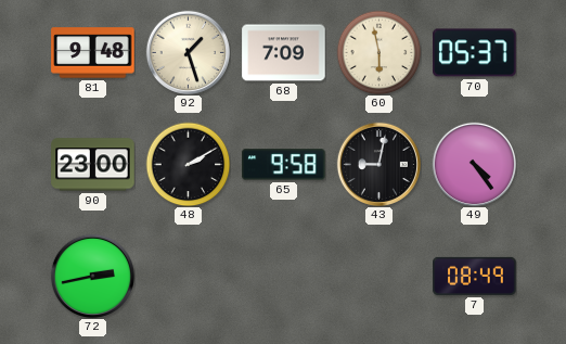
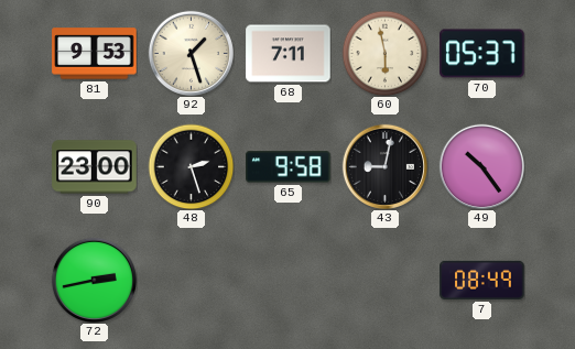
81: 9:48 -> 9:53 (95, 54)
68: 7:09 -> 7:11 (289, 54)
48: 2:10 -> 2:27 (191, 166)
49: 4:24 -> 10:24 (481, 166)
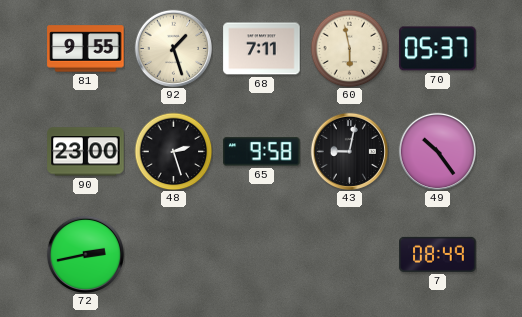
81: 9:53 -> 9:55 (86, 49)
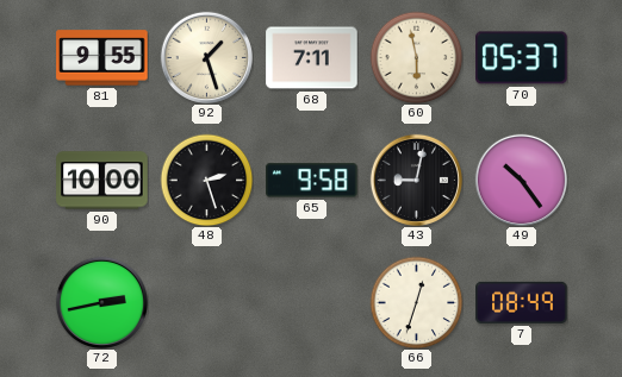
90: 23:00 -> 10:00 (102, 181)
66: none -> 12:33 (416, 302)
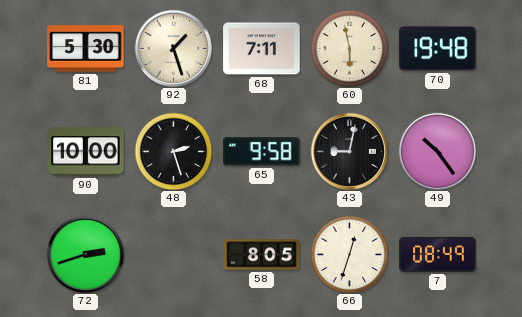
81: 9:55 -> 5:30 (86, 49)
70: 05:37 -> 19:48 (438, 49)
72: 2:43 -> 2:42 (85, 254)
58: none -> 8:05 (262, 255)
